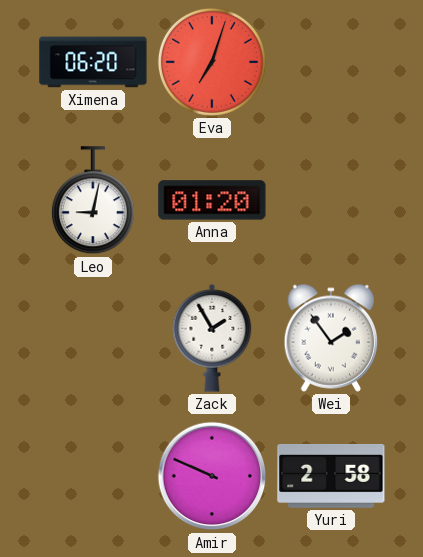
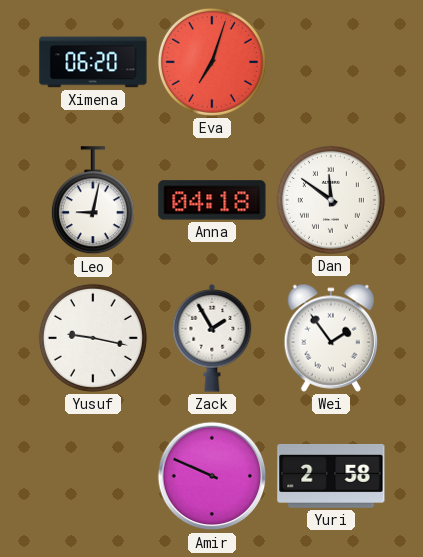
Anna: 01:20 -> 04:18 (212, 200)
Dan: none -> 11:51 (331, 200)
Yusuf: none -> 9:17 (93, 338)
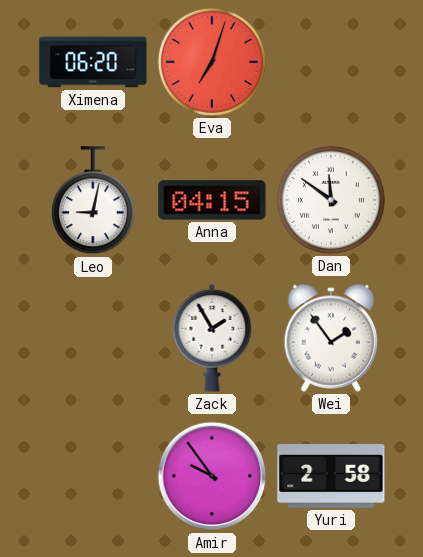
Anna: 04:18 -> 04:15 (212, 200)
Yusuf: 9:17 -> none (93, 338)
Amir: 9:49 -> 9:54 (212, 476)
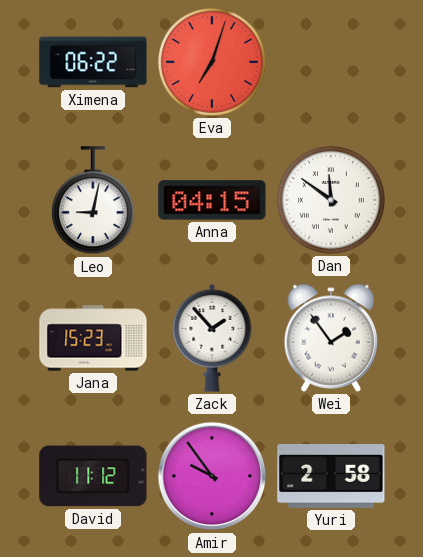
Ximena: 06:20 -> 06:22 (93, 62)
Jana: none -> 15:23 (93, 338)
Zack: 1:55 -> 1:53 (212, 338)
David: none -> 11:12 (93, 476)
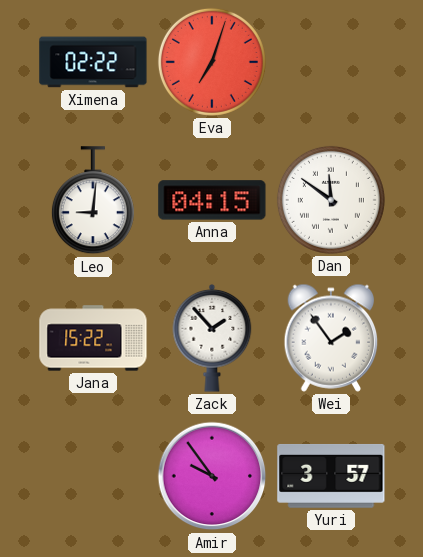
Ximena: 06:22 -> 02:22 (93, 62)
Leo: 9:02 -> 9:01 (93, 201)
Jana: 15:23 -> 15:22 (93, 338)
David: 11:12 -> none (93, 476)
Yuri: 2:58 -> 3:57 (331, 476)
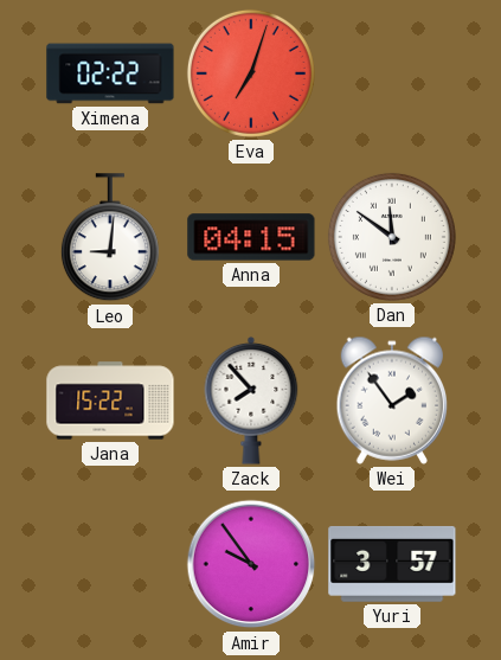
Zack: 1:53 -> 7:53 (251, 401)
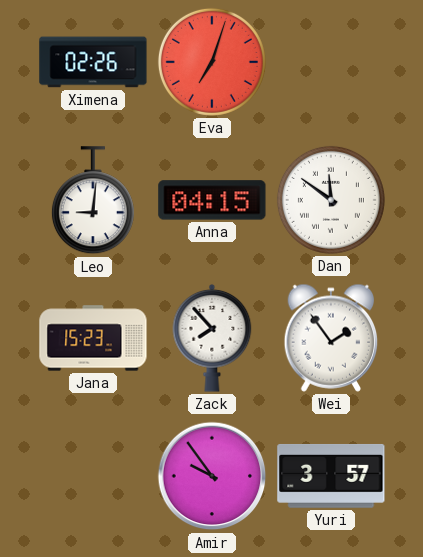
Ximena: 02:22 -> 02:26 (93, 62)
Jana: 15:22 -> 15:23 (93, 338)
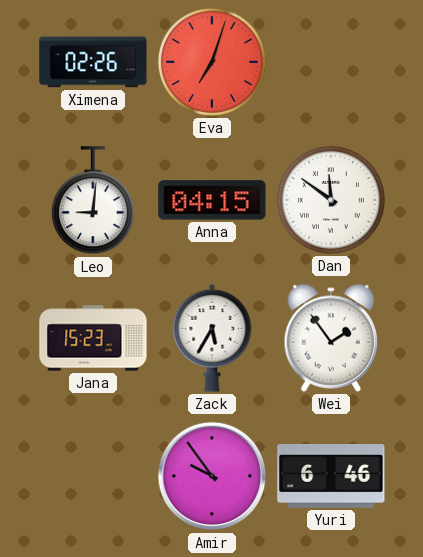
Zack: 7:53 -> 5:35 (212, 338)
Yuri: 3:57 -> 6:46 (331, 476)
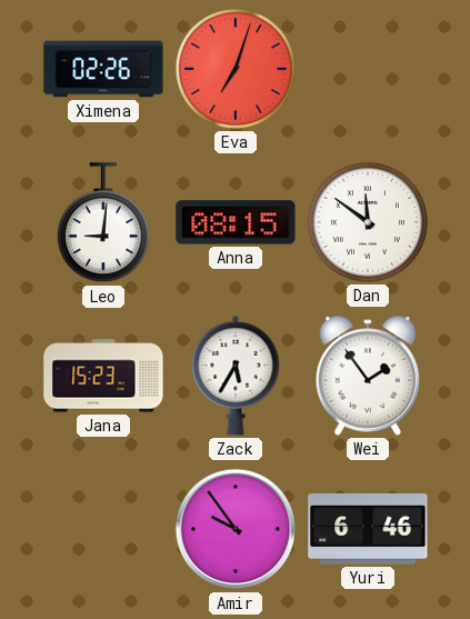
Anna: 04:15 -> 08:15 (236, 222)
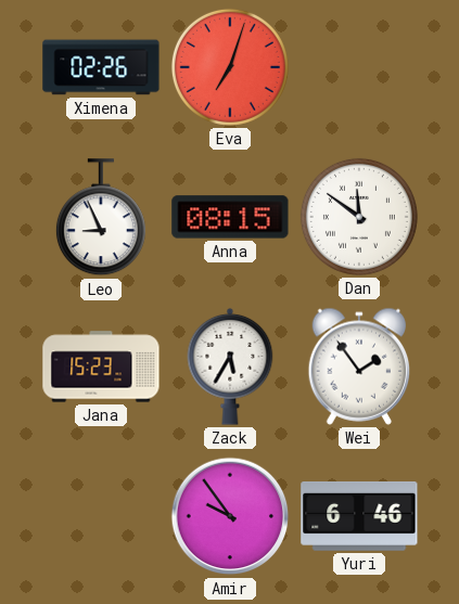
Leo: 9:01 -> 8:56 (101, 218)
